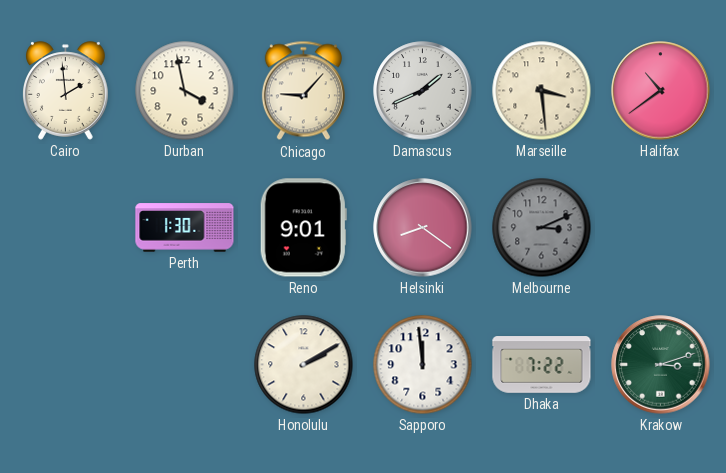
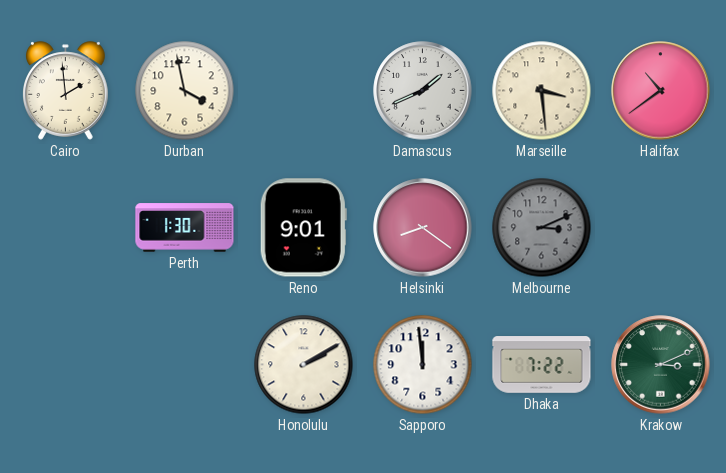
Chicago: 9:07 -> none (303, 91)
Krakow: 3:12 -> 3:11 (661, 365)
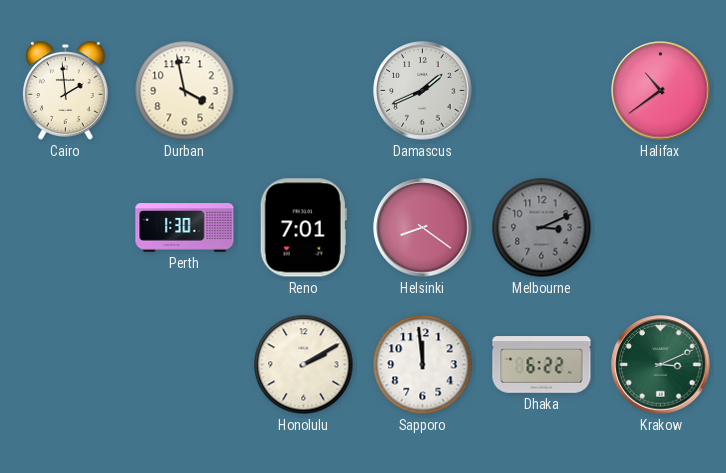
Marseille: 3:29 -> none (542, 91)
Reno: 9:01 -> 7:01 (303, 228)
Dhaka: 7:22 -> 6:22 (542, 365)
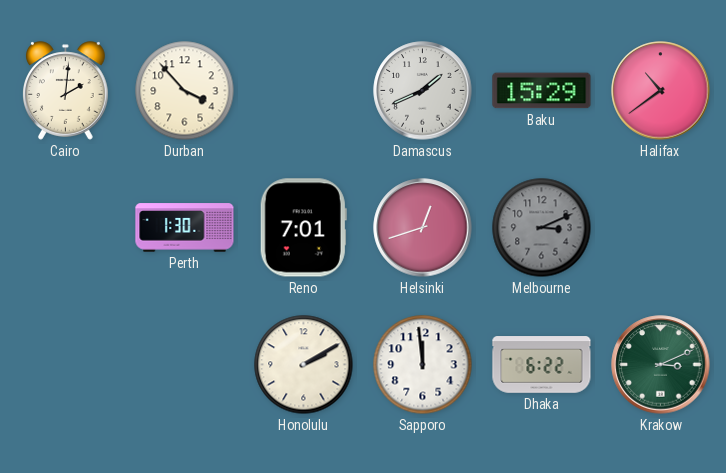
Cairo: 1:59 -> 2:01 (66, 91)
Durban: 3:58 -> 3:53 (185, 91)
Baku: none -> 15:29 (542, 91)
Helsinki: 8:21 -> 12:42 (423, 228)
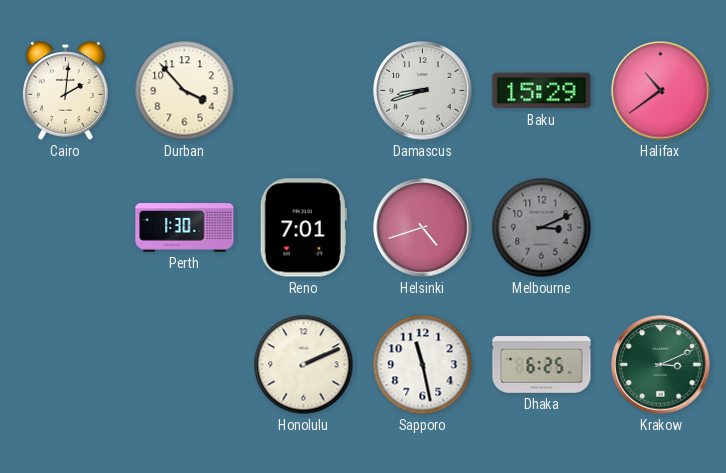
Damascus: 1:41 -> 8:42 (423, 91)
Helsinki: 12:42 -> 4:42 (423, 228)
Honolulu: 2:10 -> 2:11 (304, 365)
Sapporo: 11:59 -> 11:28 (423, 365)
Dhaka: 6:22 -> 6:25 (542, 365)
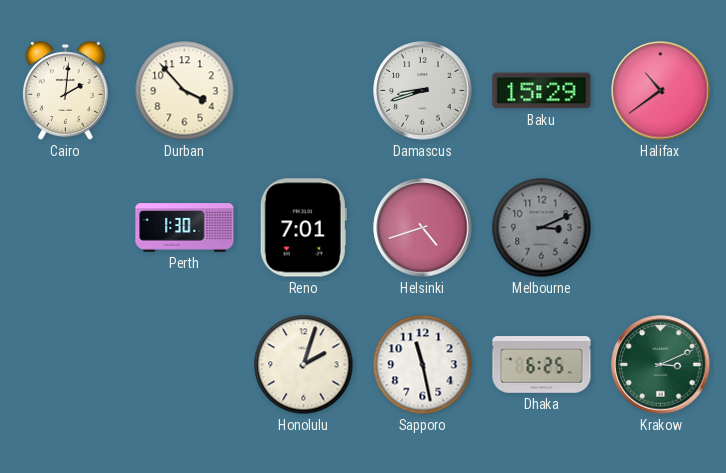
Honolulu: 2:11 -> 2:03 (304, 365)
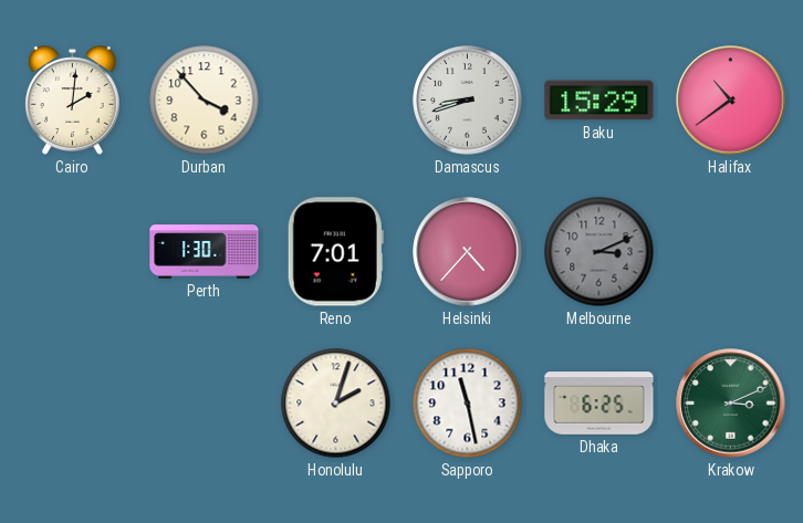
Helsinki: 4:42 -> 4:37 (468, 252)
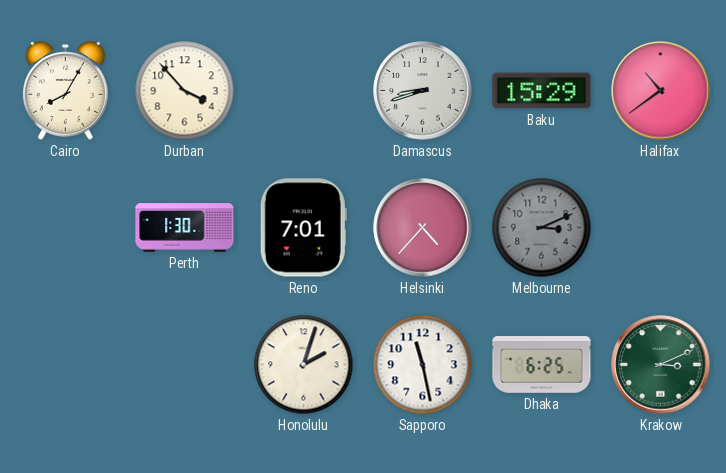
Cairo: 2:01 -> 8:05 (66, 91)
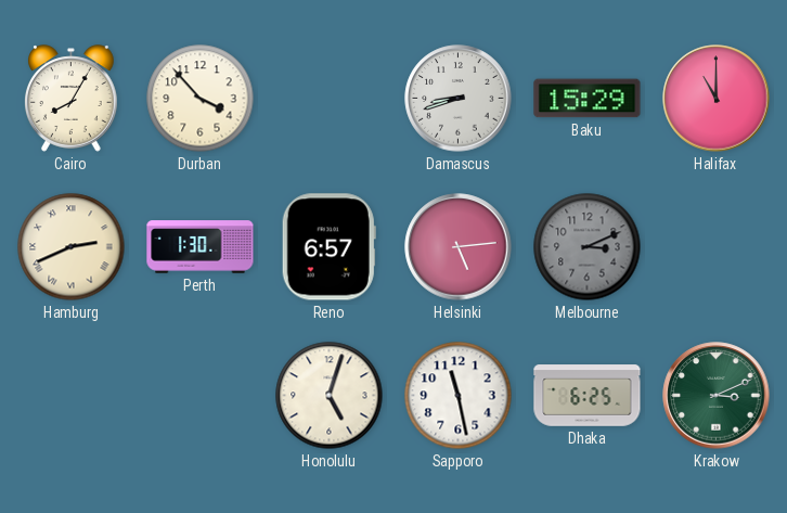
Halifax: 10:39 -> 11:00 (717, 99)
Hamburg: none -> 2:41 (72, 247)
Reno: 7:01 -> 6:57 (328, 247)
Helsinki: 4:37 -> 5:14 (459, 247)
Honolulu: 2:03 -> 5:03 (330, 396)
